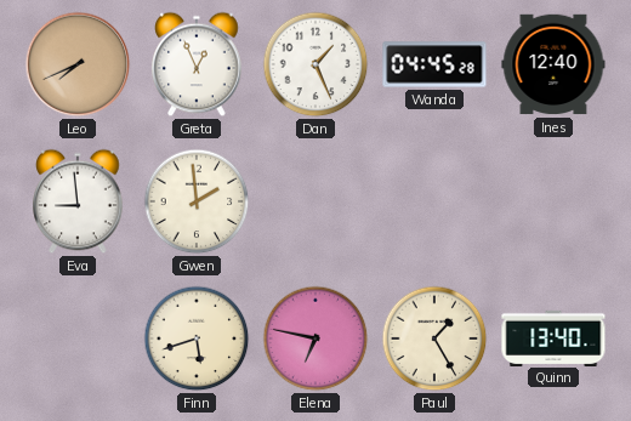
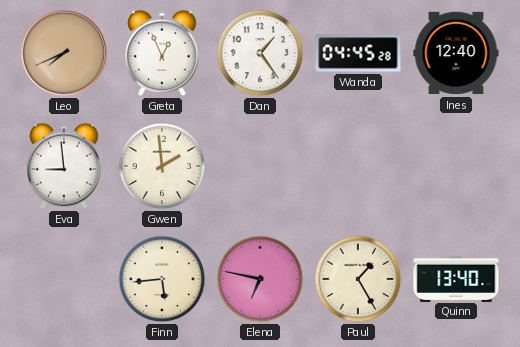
Dan: 1:26 -> 1:24 (260, 53)
Finn: 5:42 -> 5:44 (162, 279)
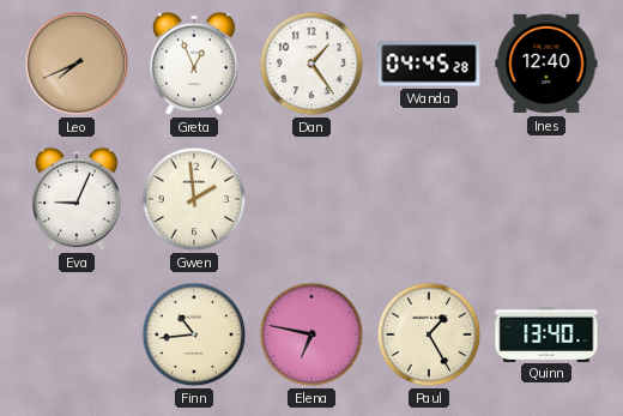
Eva: 8:59 -> 9:04 (77, 199)
Finn: 5:44 -> 10:44 (194, 334)
